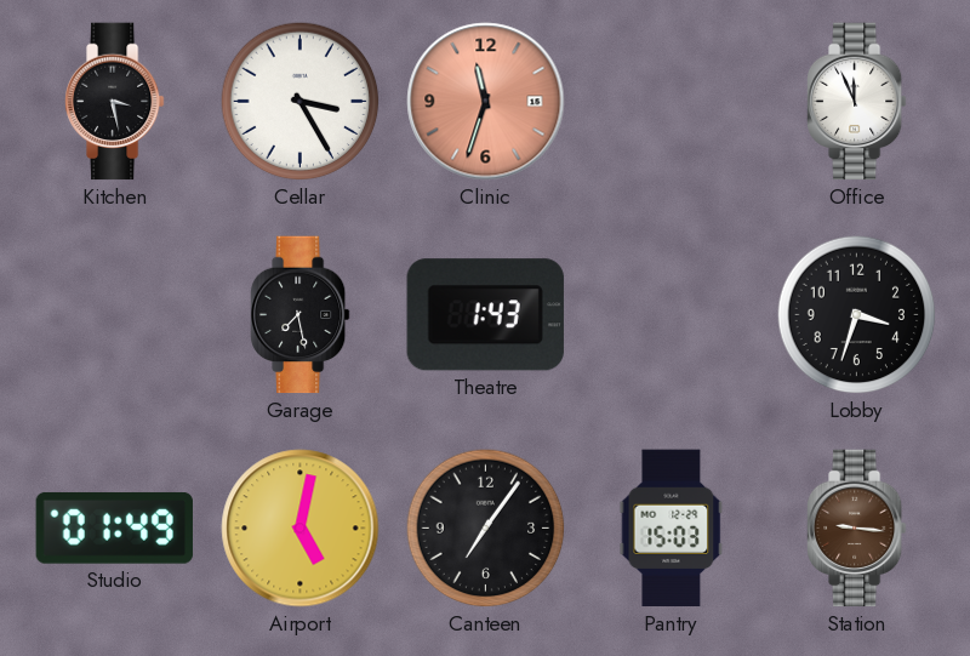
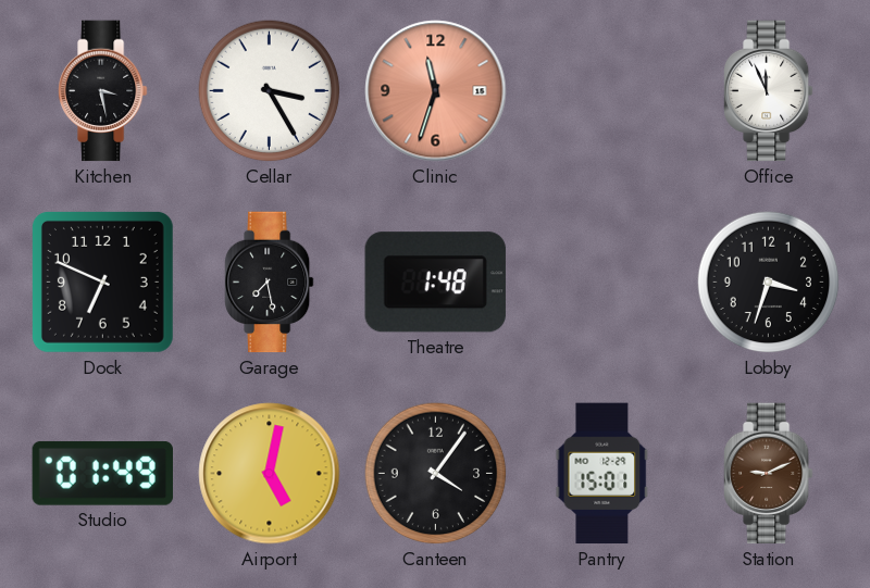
Dock: none -> 6:49 (102, 282)
Theatre: 1:43 -> 1:48 (435, 283)
Canteen: 7:06 -> 4:06 (436, 474)
Pantry: 15:03 -> 15:01 (602, 474)
Station: 9:16 -> 9:11 (769, 474)
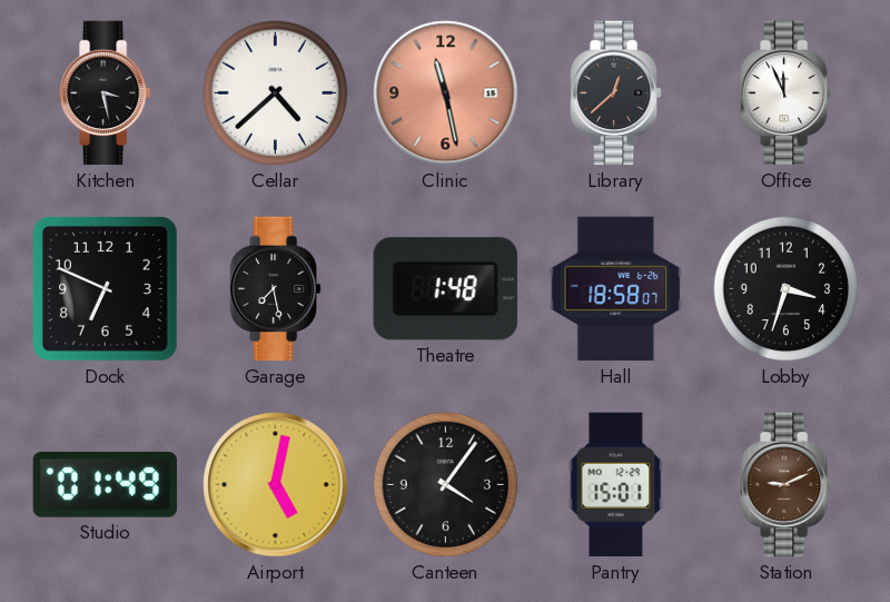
Cellar: 3:25 -> 4:38 (276, 93)
Clinic: 11:33 -> 11:28 (446, 93)
Library: none -> 12:38 (616, 93)
Hall: none -> 18:58 (616, 289)
